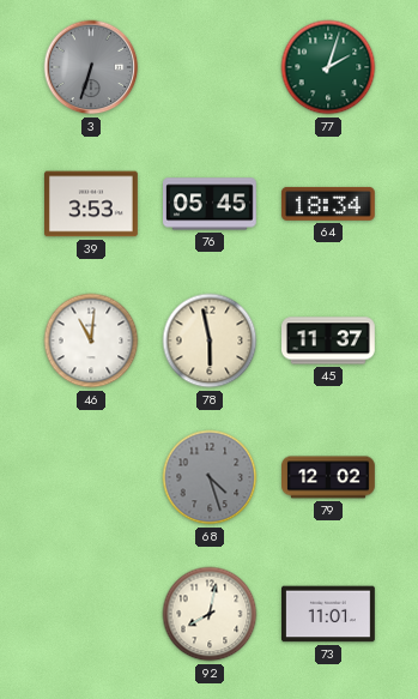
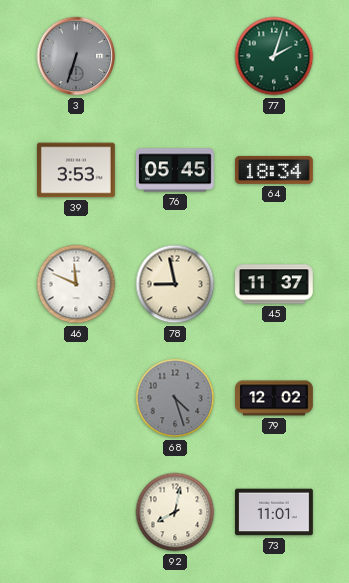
46: 11:01 -> 11:49 (76, 284)
78: 5:58 -> 8:58 (175, 284)
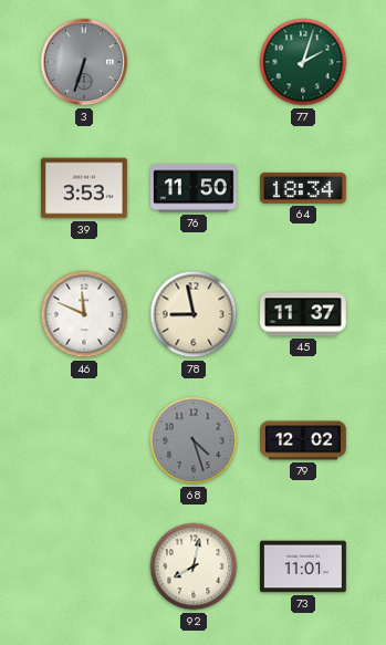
76: 05:45 -> 11:50 (195, 188)
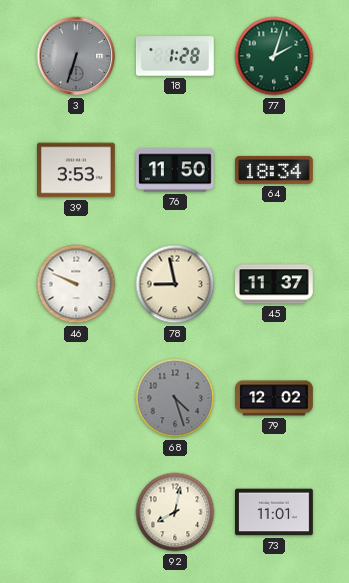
18: none -> 1:28 (175, 56)
46: 11:49 -> 9:49 (76, 284)
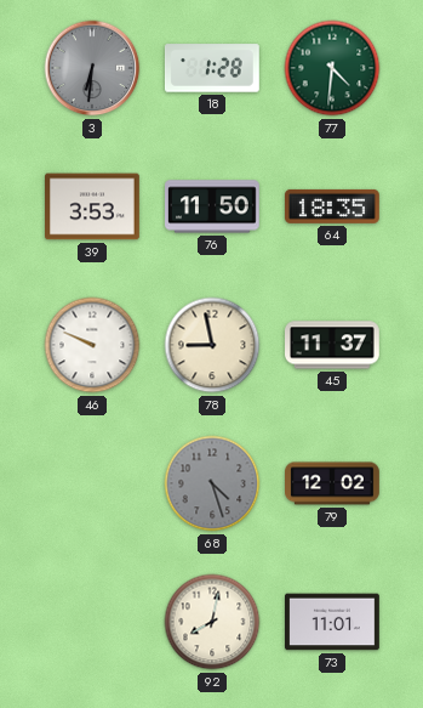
3: 6:33 -> 6:31 (92, 68)
77: 2:03 -> 4:31 (332, 68)
64: 18:34 -> 18:35 (332, 206)
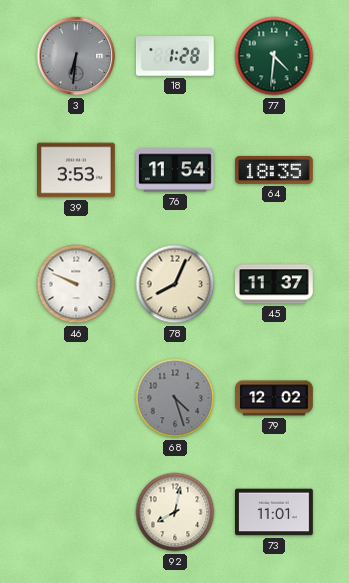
76: 11:50 -> 11:54 (176, 170)
78: 8:58 -> 8:04 (175, 284)
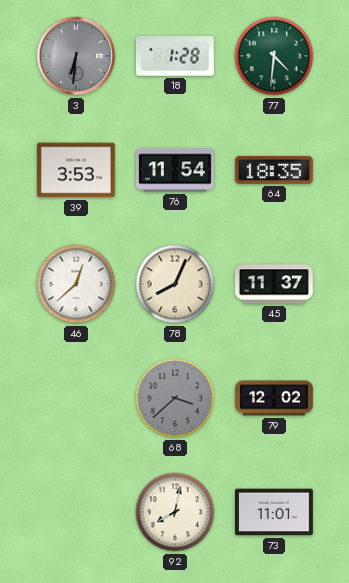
46: 9:49 -> 12:38 (76, 284)
68: 4:27 -> 3:38 (175, 398)
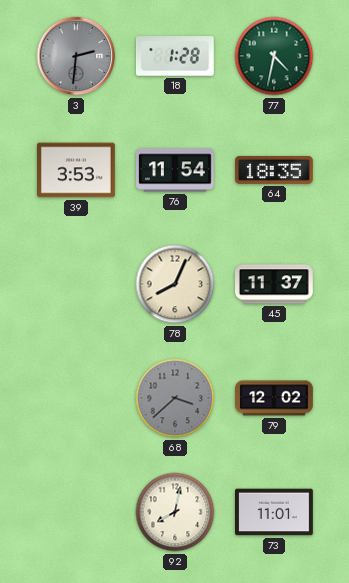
3: 6:31 -> 2:31 (76, 56)
77: 4:31 -> 4:32 (274, 56)
46: 12:38 -> none (76, 284)
